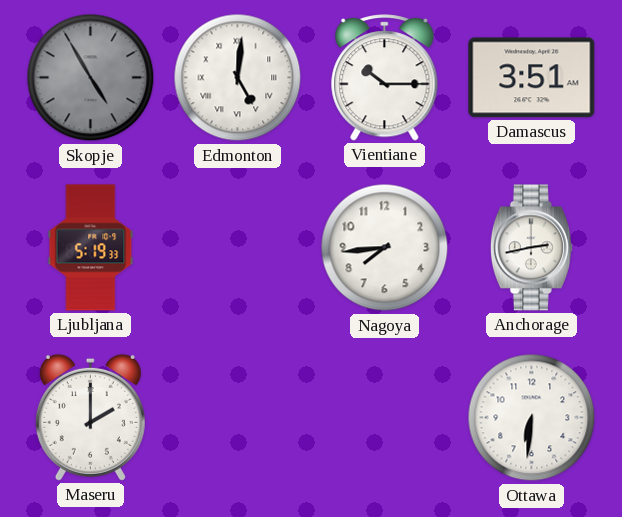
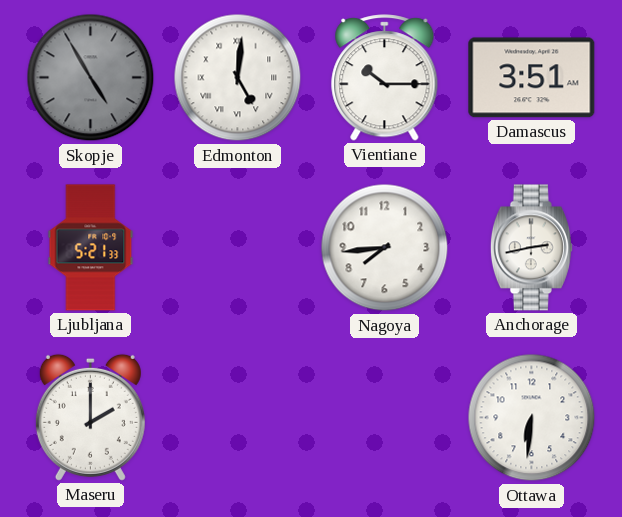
Ljubljana: 5:19 -> 5:21 (91, 248)
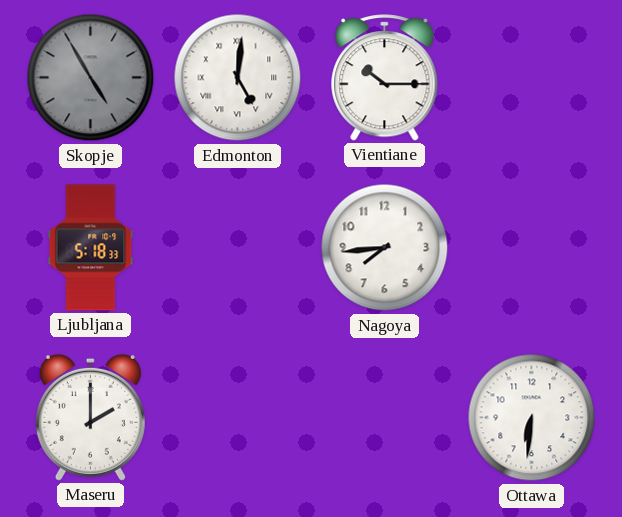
Damascus: 3:51 -> none (532, 78)
Ljubljana: 5:21 -> 5:18 (91, 248)
Anchorage: 2:43 -> none (531, 248)
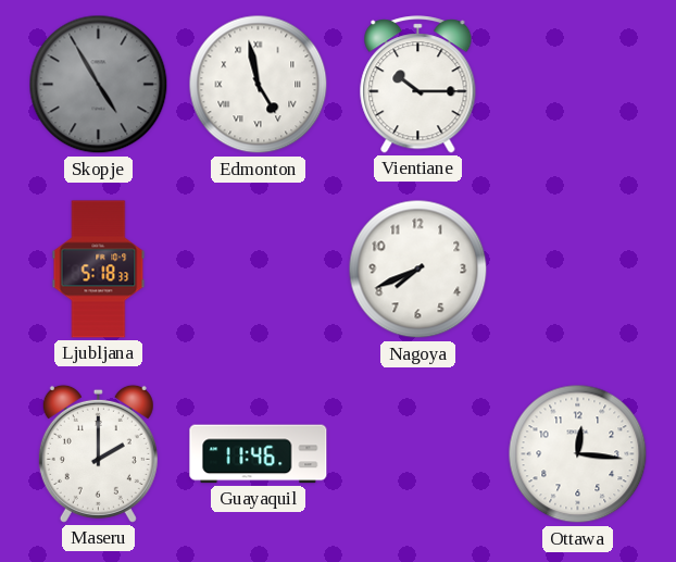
Edmonton: 5:01 -> 4:58 (259, 85)
Nagoya: 7:44 -> 7:41 (418, 270)
Guayaquil: none -> 11:46 (259, 454)
Ottawa: 6:31 -> 12:16 (578, 454)
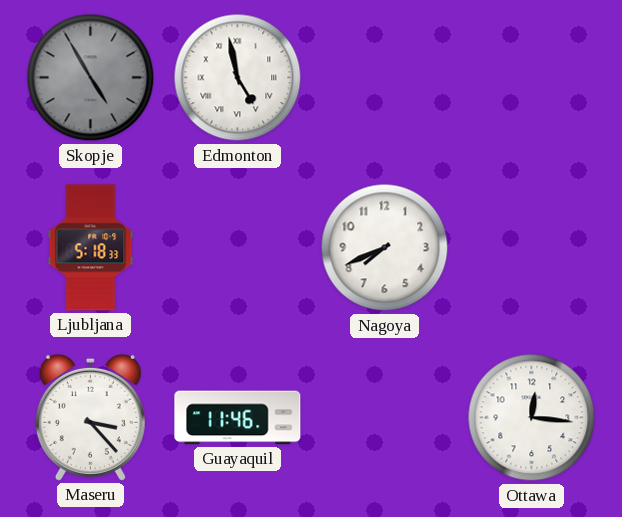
Vientiane: 10:15 -> none (418, 85)
Maseru: 2:00 -> 3:23 (90, 417)
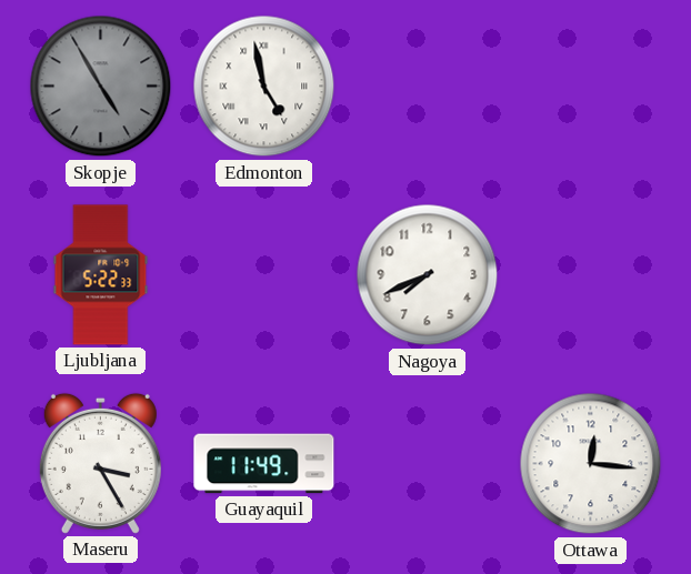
Ljubljana: 5:18 -> 5:22 (101, 275)
Maseru: 3:23 -> 3:25 (100, 463)
Guayaquil: 11:46 -> 11:49 (264, 464)
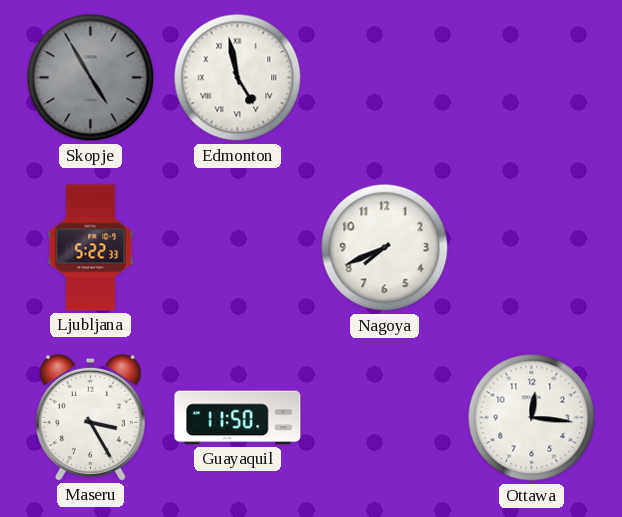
Guayaquil: 11:49 -> 11:50 (238, 418)
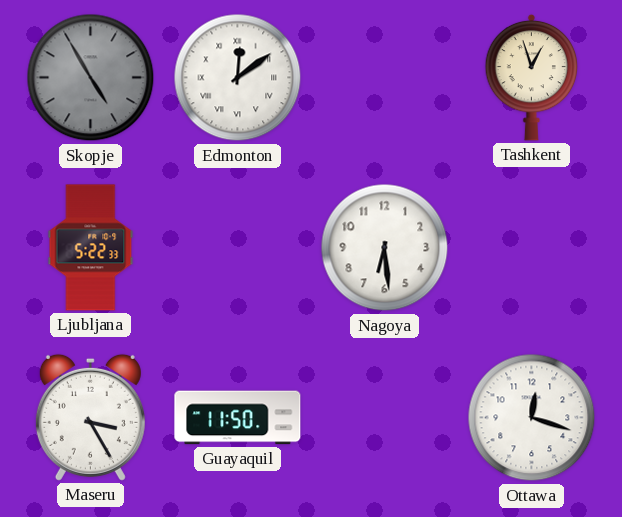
Edmonton: 4:58 -> 12:09 (238, 78)
Tashkent: none -> 12:57 (532, 77)
Nagoya: 7:41 -> 6:29 (385, 248)
Ottawa: 12:16 -> 12:18 (532, 418)
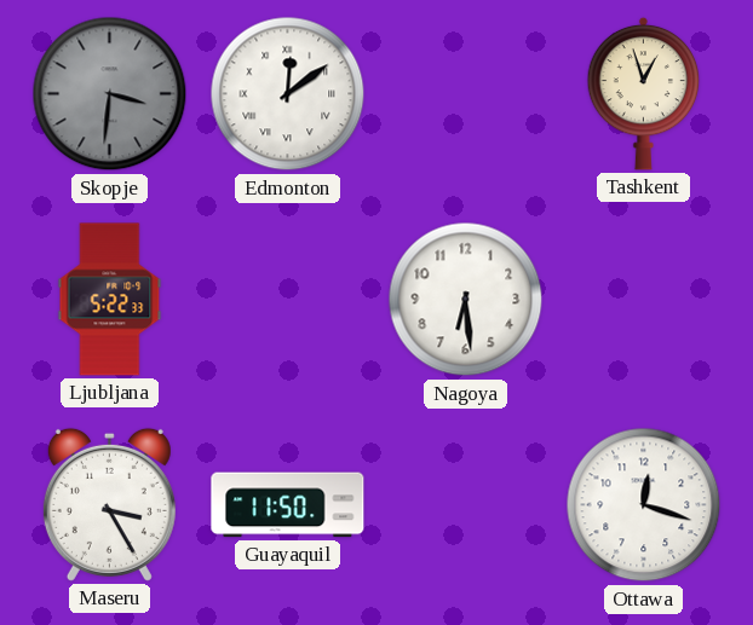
Skopje: 4:55 -> 3:31 (110, 94)
